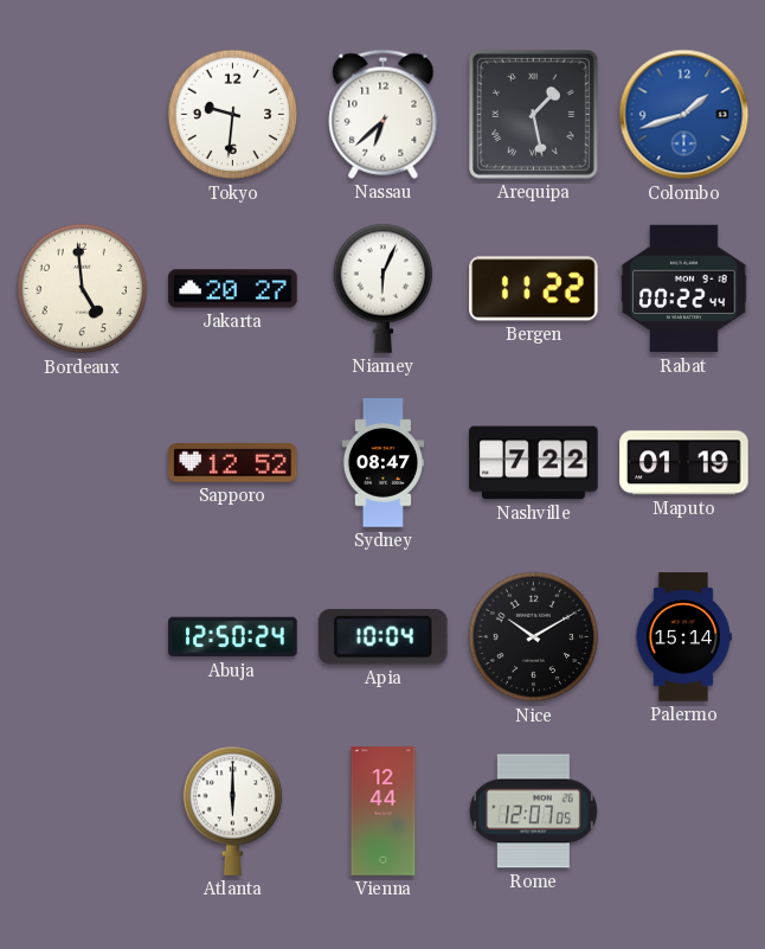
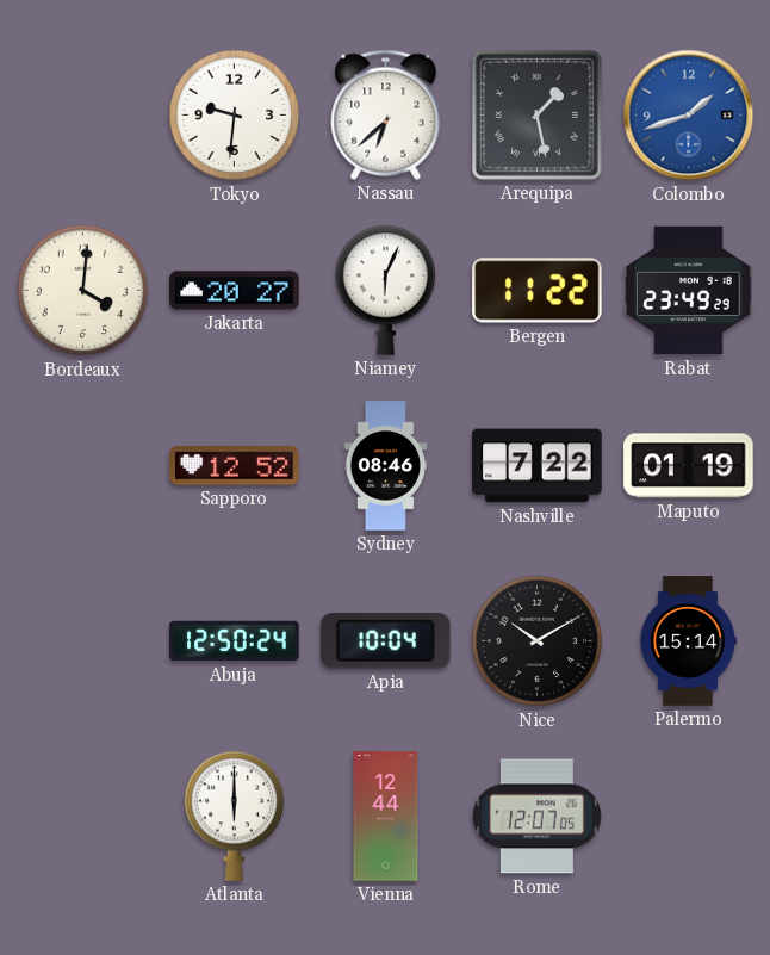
Bordeaux: 4:59 -> 4:01 (83, 291)
Rabat: 00:22 -> 23:49 (689, 291)
Sydney: 08:47 -> 08:46 (385, 466)
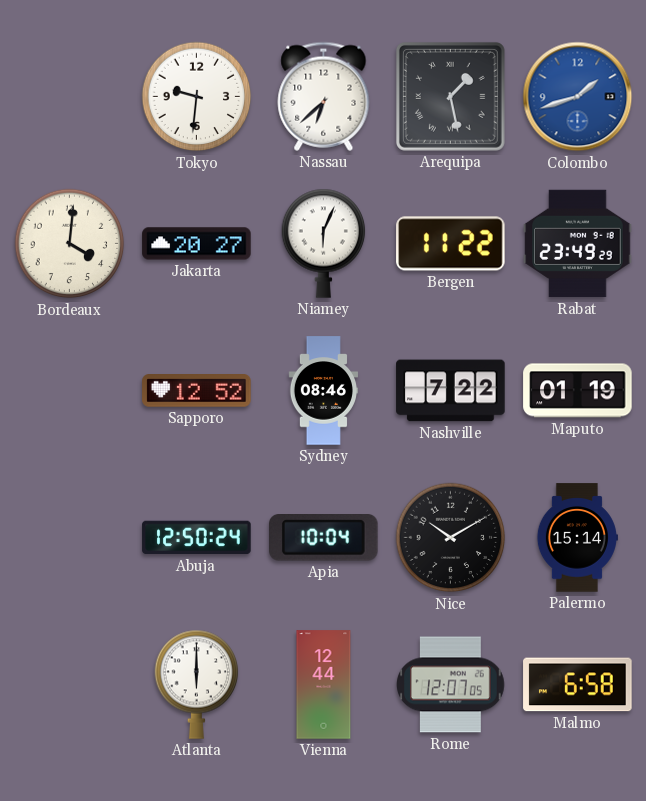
Malmo: none -> 6:58 (578, 685)
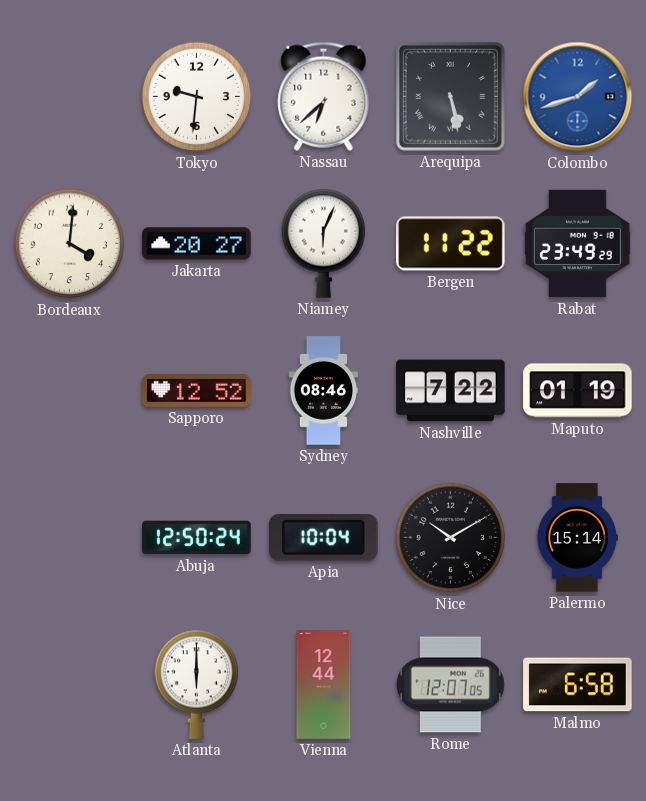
Arequipa: 1:28 -> 5:28 (450, 96)
